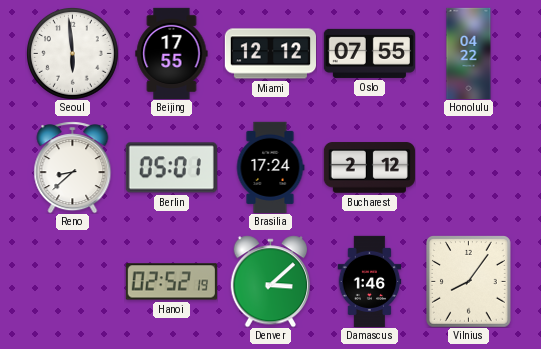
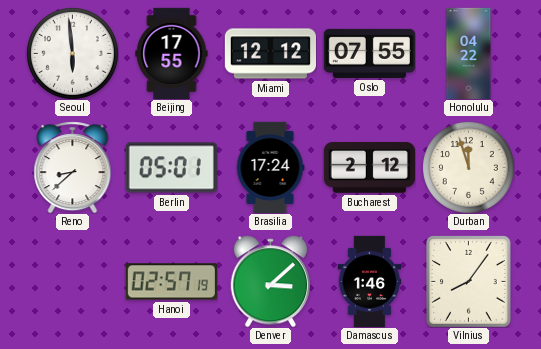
Durban: none -> 11:57 (469, 168)
Hanoi: 02:52 -> 02:57 (171, 282)
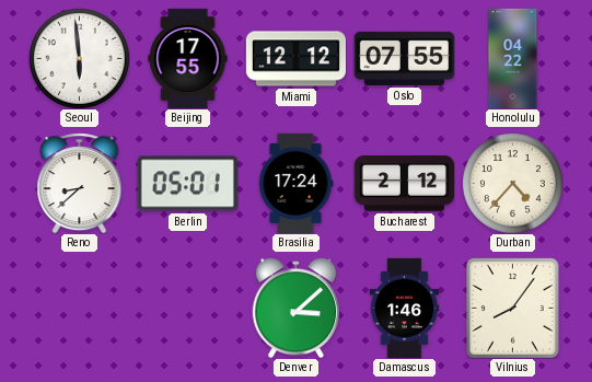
Durban: 11:57 -> 4:37 (513, 184)
Hanoi: 02:57 -> none (171, 282)
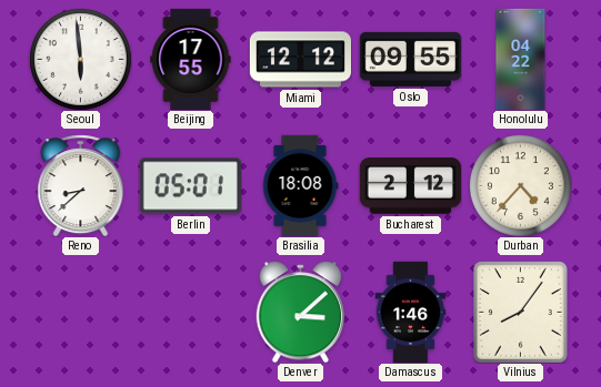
Oslo: 07:55 -> 09:55 (410, 59)
Brasilia: 17:24 -> 18:08 (300, 185)
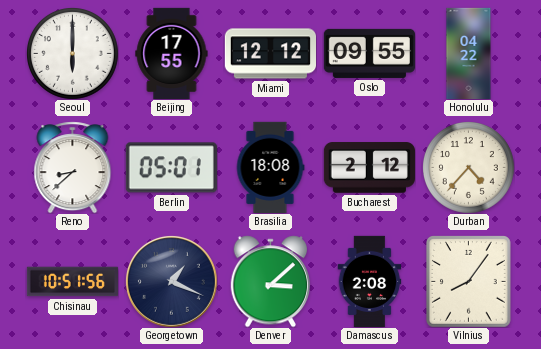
Seoul: 5:59 -> 6:00 (73, 54)
Chisinau: none -> 10:51 (72, 282)
Georgetown: none -> 1:19 (171, 281)
Damascus: 1:46 -> 2:08 (370, 281)
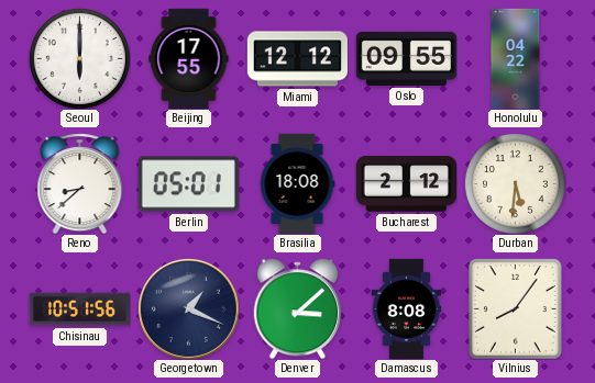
Durban: 4:37 -> 5:31 (516, 184)
Damascus: 2:08 -> 8:08 (407, 308)
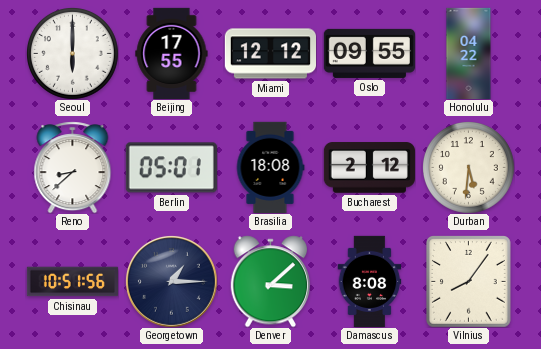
Georgetown: 1:19 -> 1:15 (171, 281)
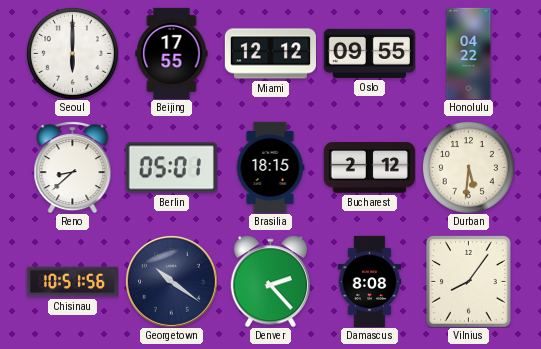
Brasilia: 18:08 -> 18:15 (270, 167)
Georgetown: 1:15 -> 10:21 (171, 281)
Denver: 3:08 -> 2:23 (270, 281)
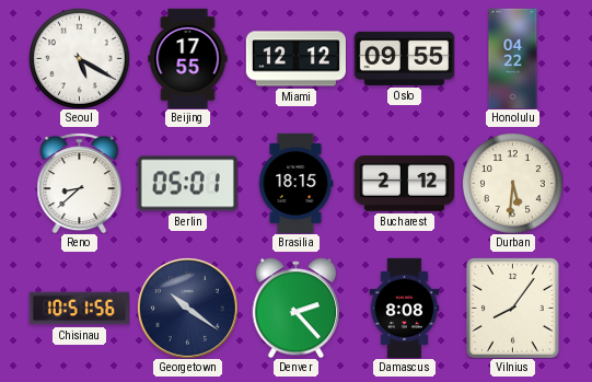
Seoul: 6:00 -> 5:20 (80, 59)
